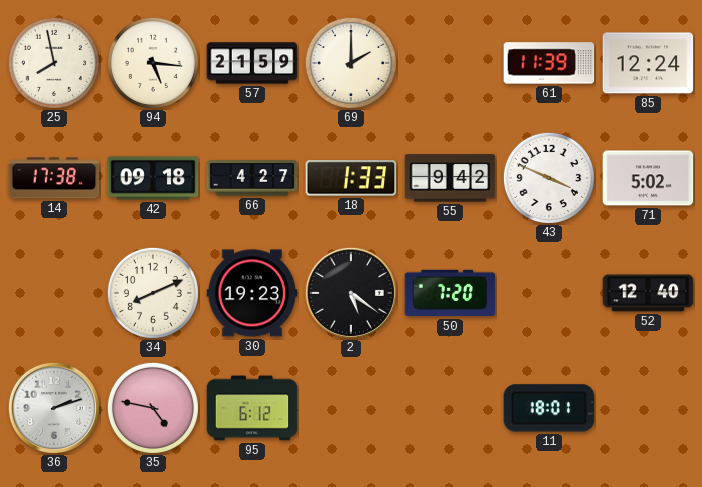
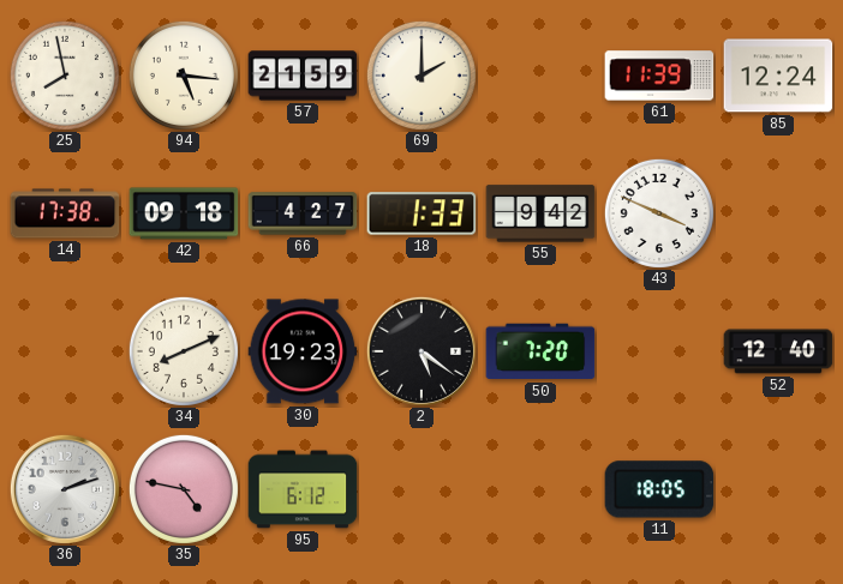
71: 5:02 -> none (648, 178)
11: 18:01 -> 18:05 (659, 489)
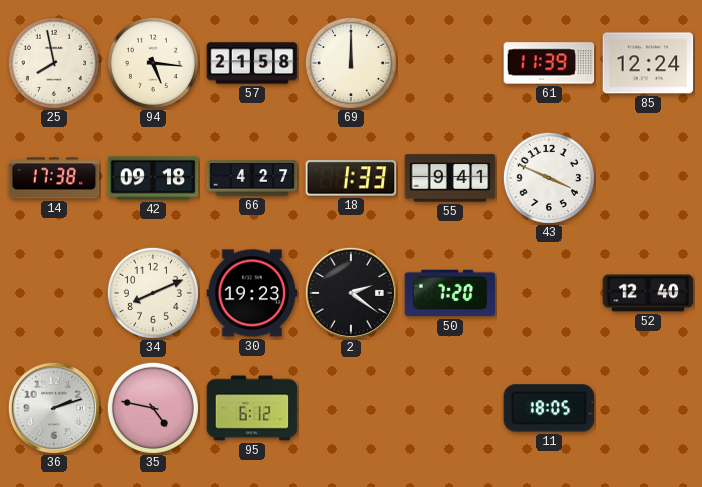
57: 21:59 -> 21:58 (252, 63)
69: 2:00 -> 12:00 (351, 63)
55: 9:42 -> 9:41 (450, 178)
2: 5:21 -> 2:21 (351, 293)
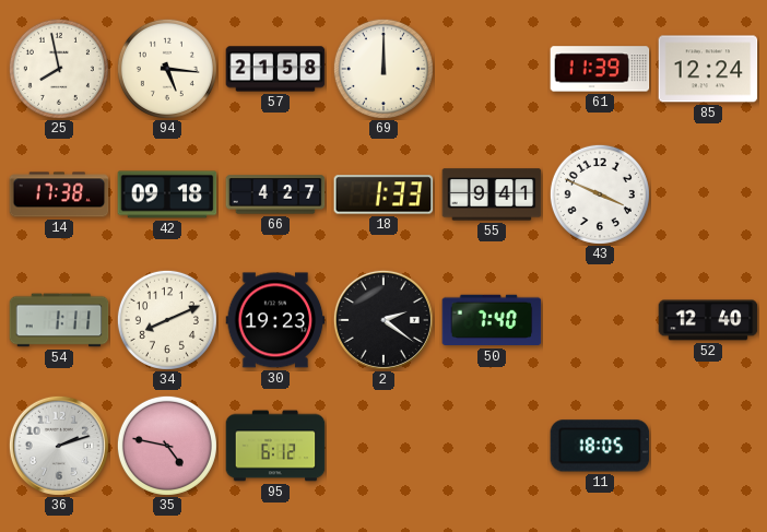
54: none -> 1:11 (59, 320)
50: 7:20 -> 7:40 (492, 320)
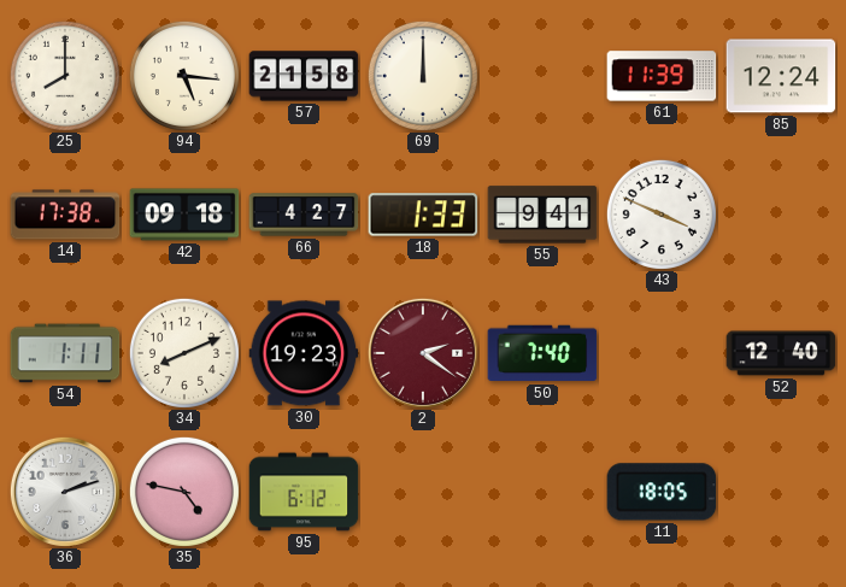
25: 7:58 -> 8:00 (65, 76)
2 dial: black -> burgundy (423, 353)
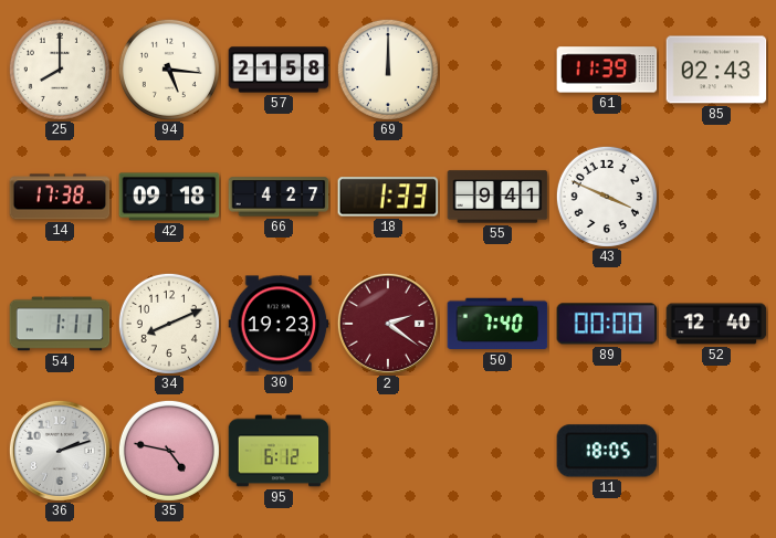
85: 12:24 -> 02:43 (716, 70)
89: none -> 00:00 (607, 324)
